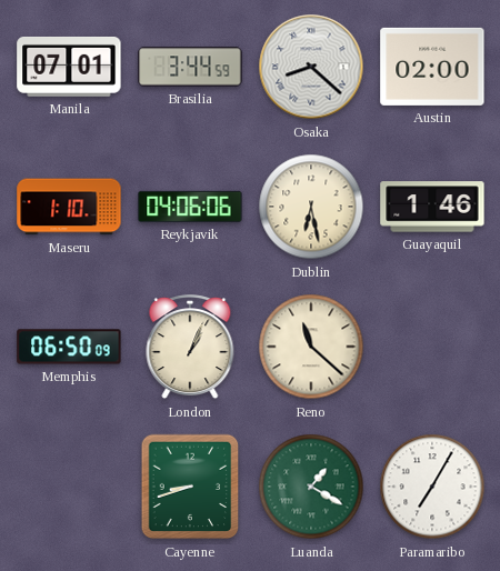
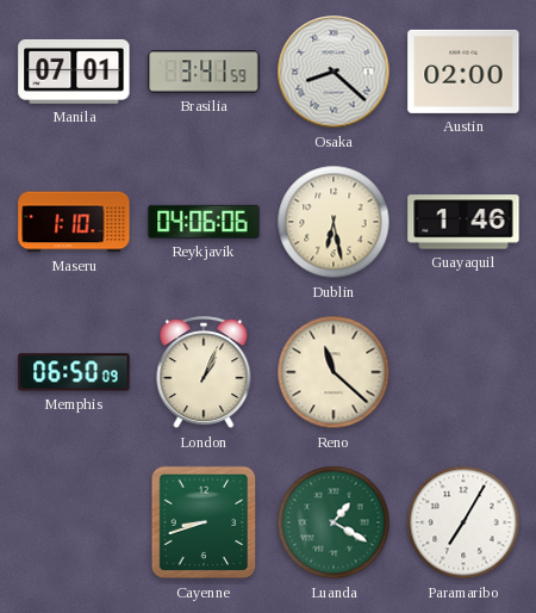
Brasilia: 3:44 -> 3:41 (204, 72)
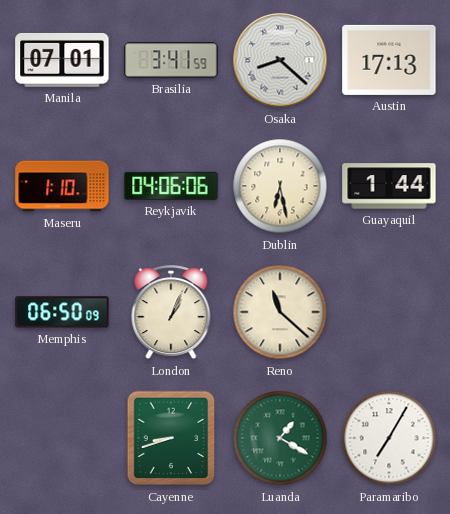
Austin: 02:00 -> 17:13 (389, 60)
Guayaquil: 1:46 -> 1:44 (389, 186)
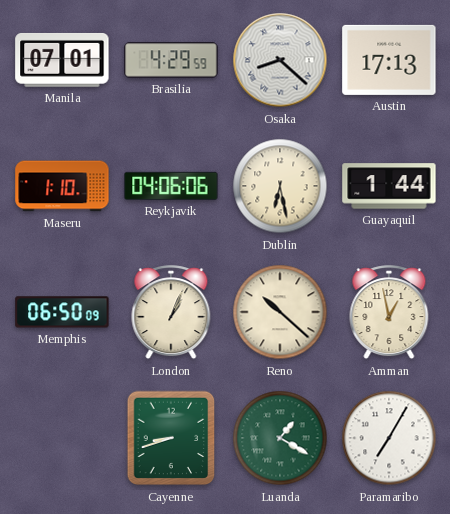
Brasilia: 3:41 -> 4:29 (171, 60)
Reno: 11:22 -> 10:22 (280, 312)
Amman: none -> 12:58 (389, 313)
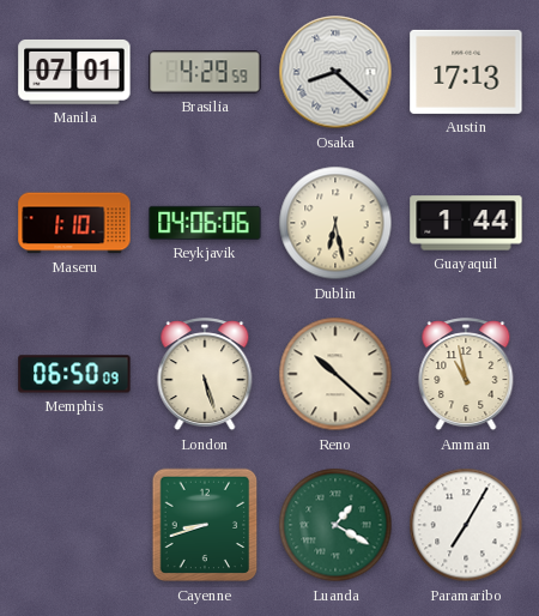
London: 1:04 -> 5:27 (205, 375)
Amman: 12:58 -> 10:58 (466, 375)
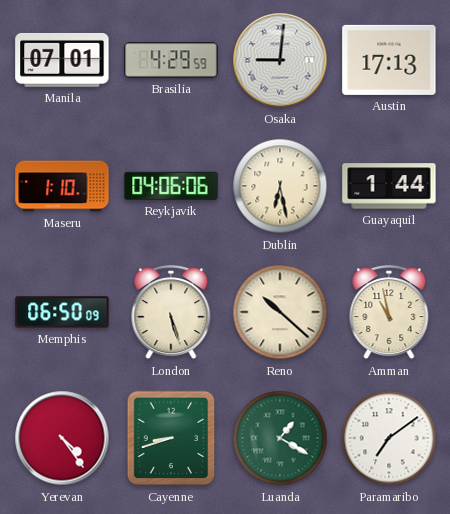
Osaka: 8:22 -> 9:01 (280, 60)
Yerevan: none -> 4:24 (62, 438)
Paramaribo: 7:05 -> 7:09 (389, 438)
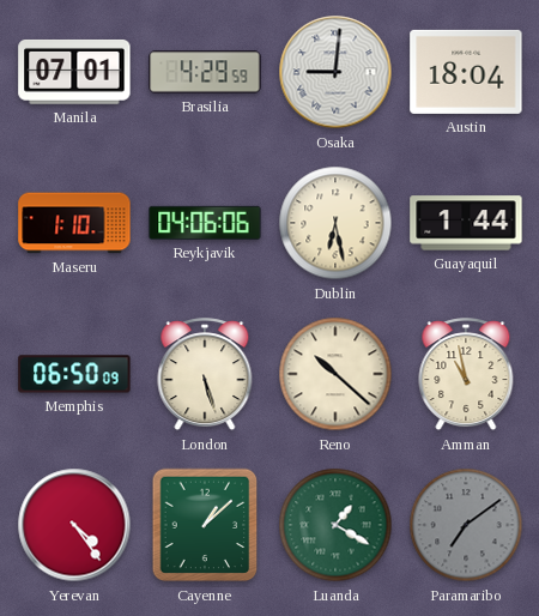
Austin: 17:13 -> 18:04 (466, 72)
Cayenne: 8:42 -> 1:08 (205, 525)
Paramaribo dial: white -> grey (466, 525)
